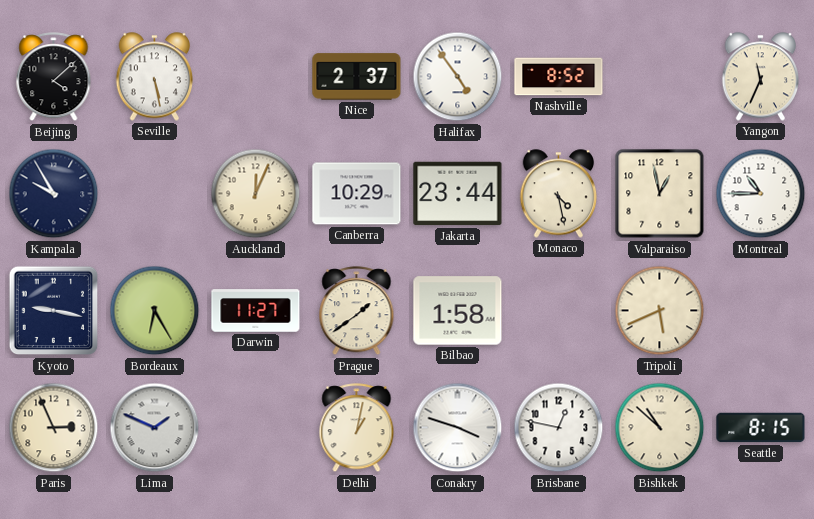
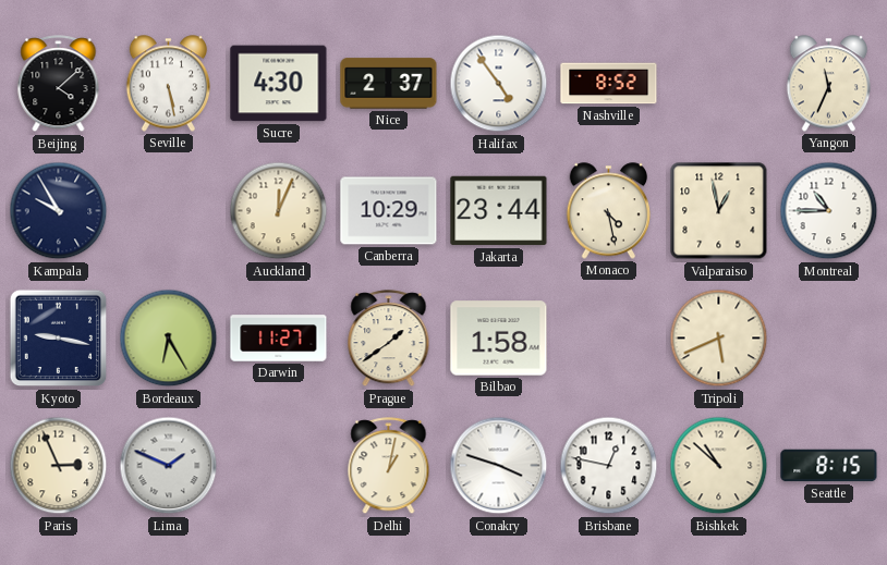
Sucre: none -> 4:30 (279, 84)
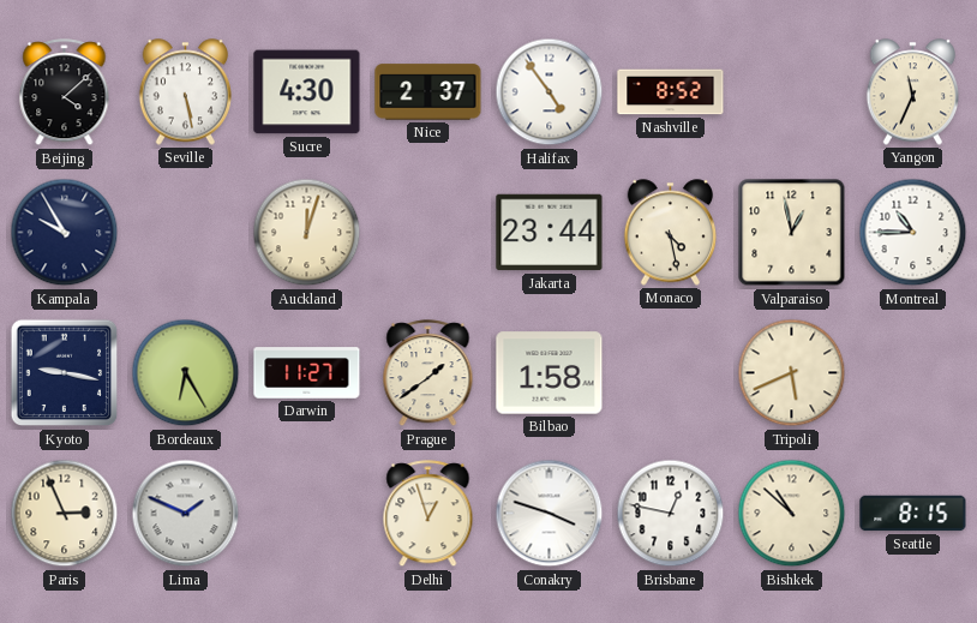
Auckland: 12:04 -> 12:03 (307, 233)
Canberra: 10:29 -> none (389, 211)
Delhi: 1:02 -> 12:57 (428, 514)
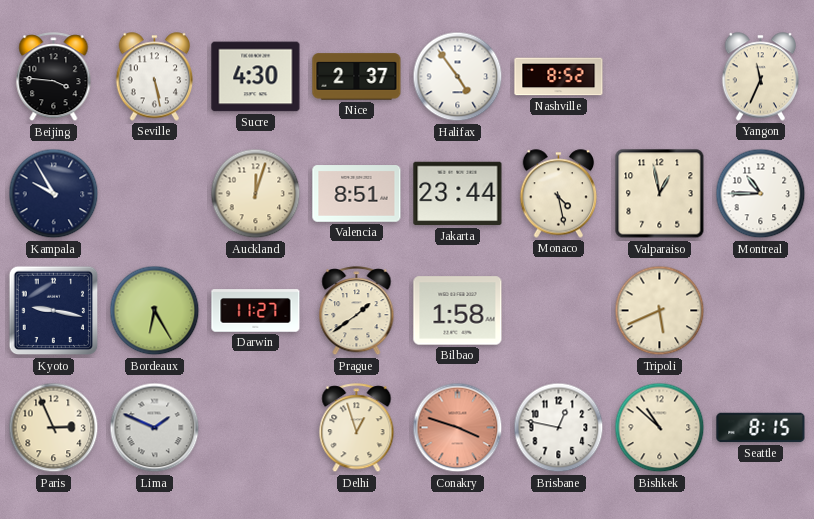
Beijing: 4:08 -> 3:46 (54, 77)
Valencia: none -> 8:51 (357, 194)
Conakry dial: white -> salmon (458, 428)
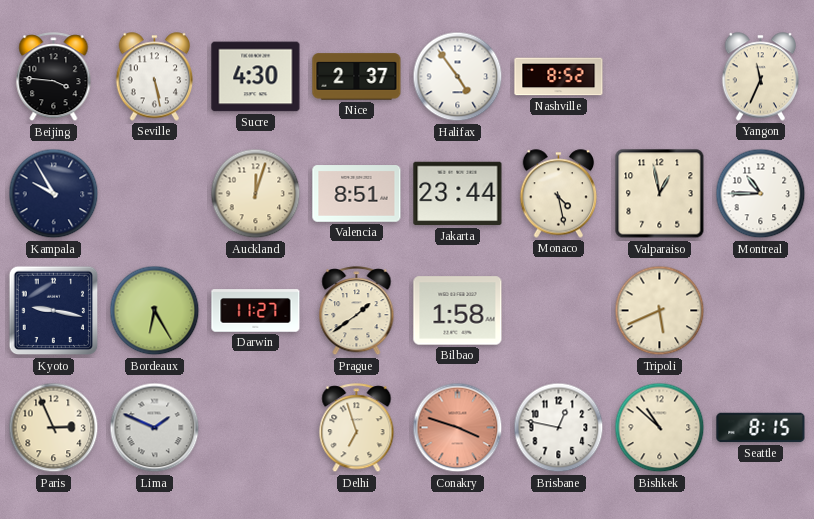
Delhi: 12:57 -> 6:57 (357, 428)
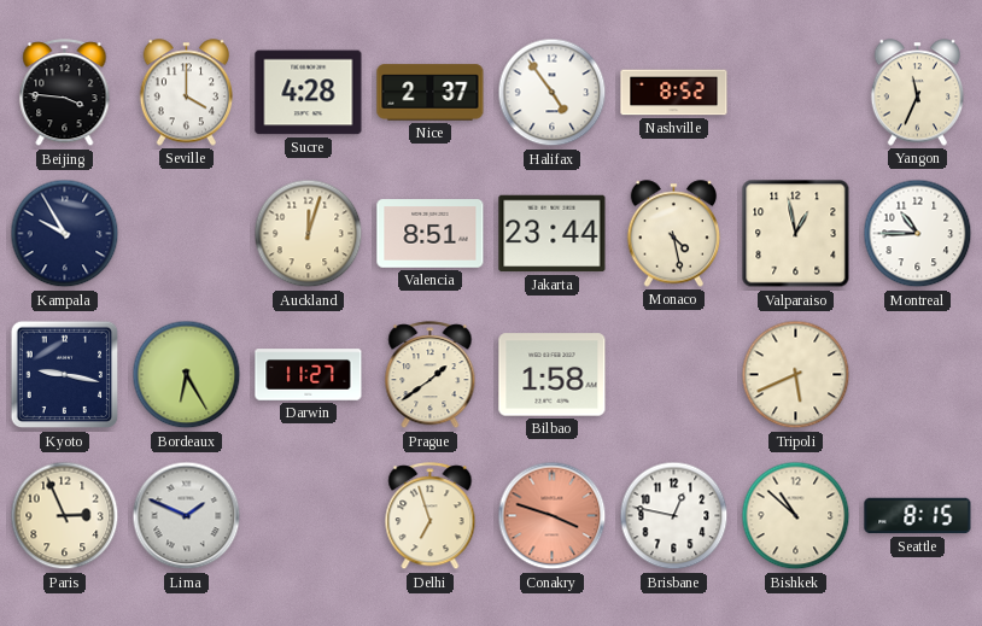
Seville: 5:28 -> 4:00 (187, 93)
Sucre: 4:30 -> 4:28 (309, 93)
